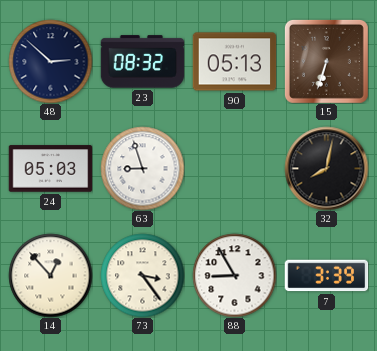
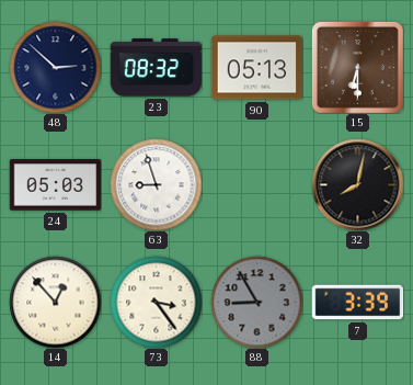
15: 6:33 -> 6:30 (357, 67)
88 dial: white -> grey (256, 302)
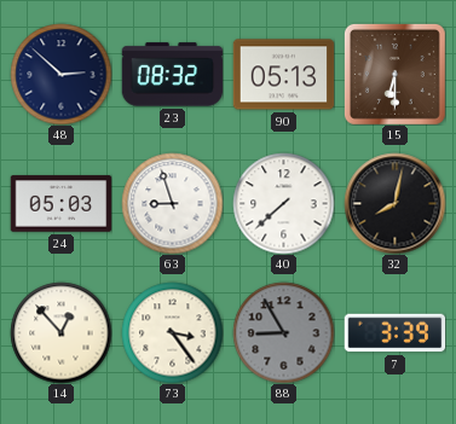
40: none -> 7:38 (283, 203)
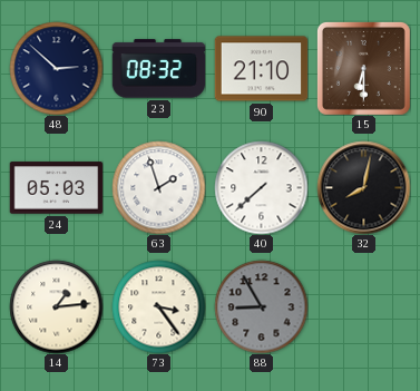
90: 05:13 -> 21:10 (261, 69)
63: 8:57 -> 1:57 (158, 187)
14: 12:53 -> 1:14 (56, 306)
7: 3:39 -> none (394, 333)
